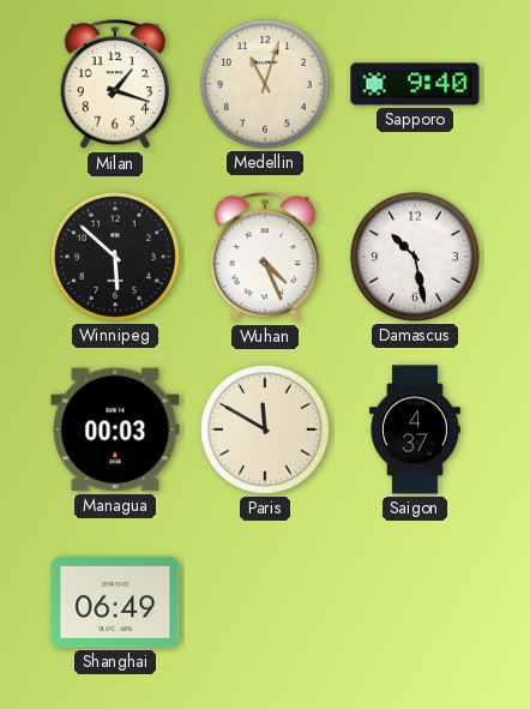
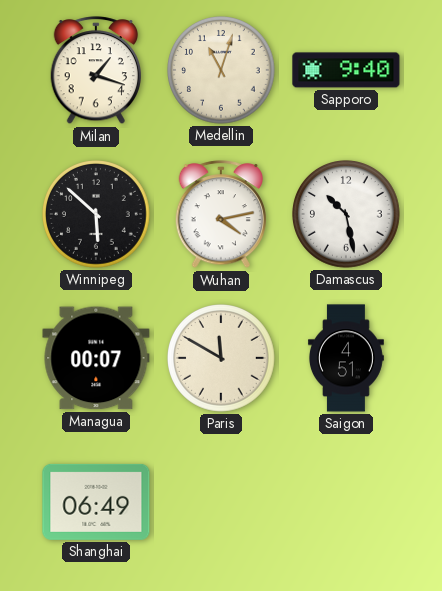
Wuhan: 4:26 -> 4:13 (220, 215)
Managua: 00:03 -> 00:07 (96, 358)
Saigon: 4:37 -> 4:51 (346, 358)
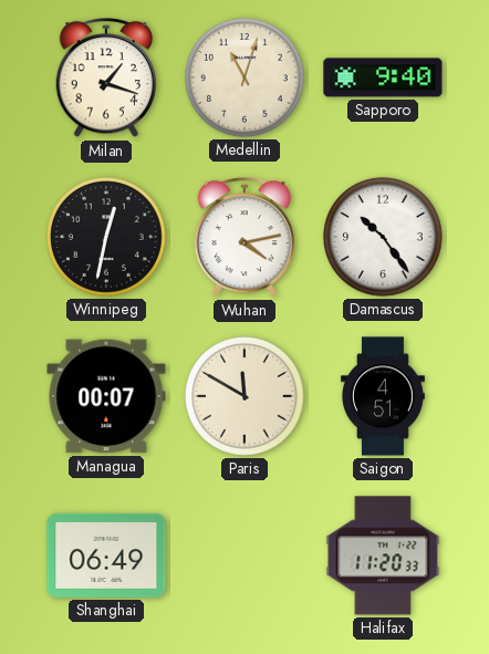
Winnipeg: 5:52 -> 12:32 (107, 238)
Damascus: 10:28 -> 10:24 (384, 238)
Halifax: none -> 11:20 (383, 556)
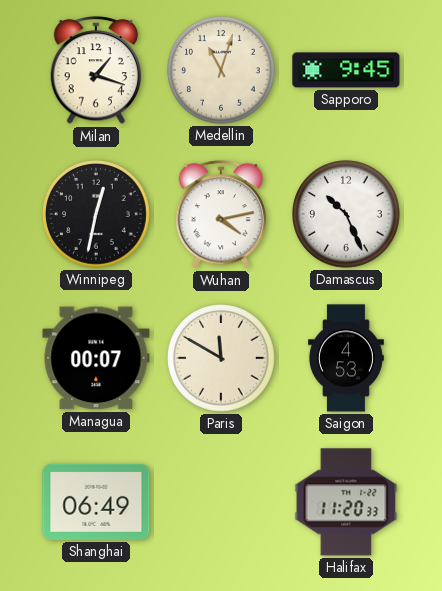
Sapporo: 9:40 -> 9:45 (346, 70)
Damascus: 10:24 -> 10:26 (347, 215)
Saigon: 4:51 -> 4:53 (346, 358)
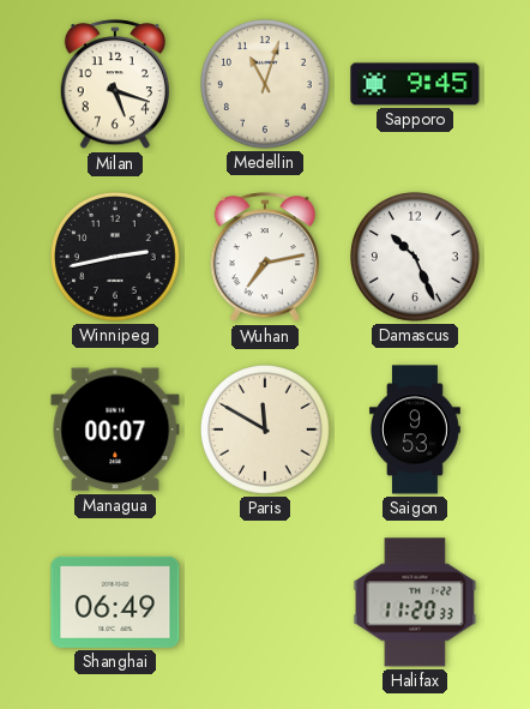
Milan: 1:18 -> 5:18 (114, 85)
Winnipeg: 12:32 -> 2:43 (116, 258)
Wuhan: 4:13 -> 7:13 (264, 258)
Saigon: 4:53 -> 9:53 (415, 429)
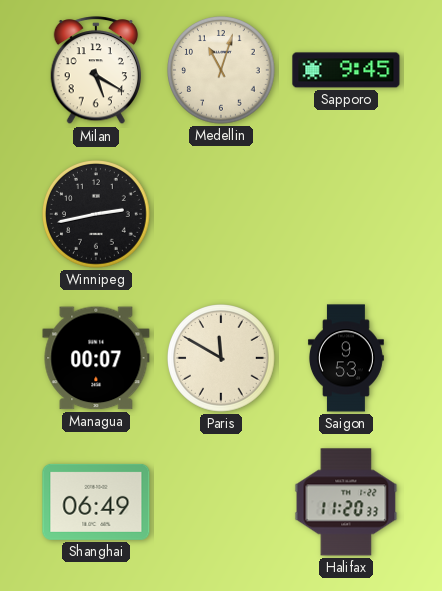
Milan: 5:18 -> 5:20 (95, 71)
Wuhan: 7:13 -> none (264, 258)
Damascus: 10:26 -> none (416, 258)
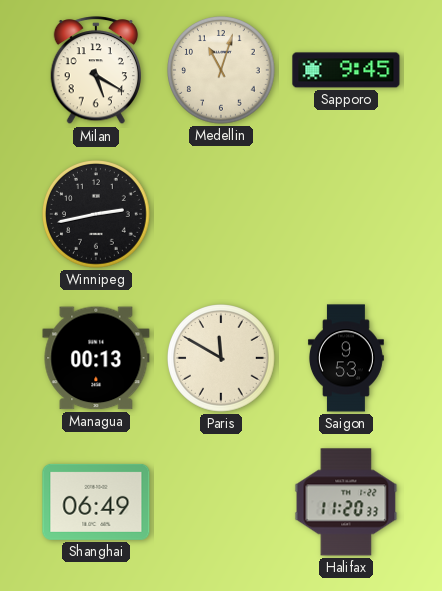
Managua: 00:07 -> 00:13 (96, 358)
